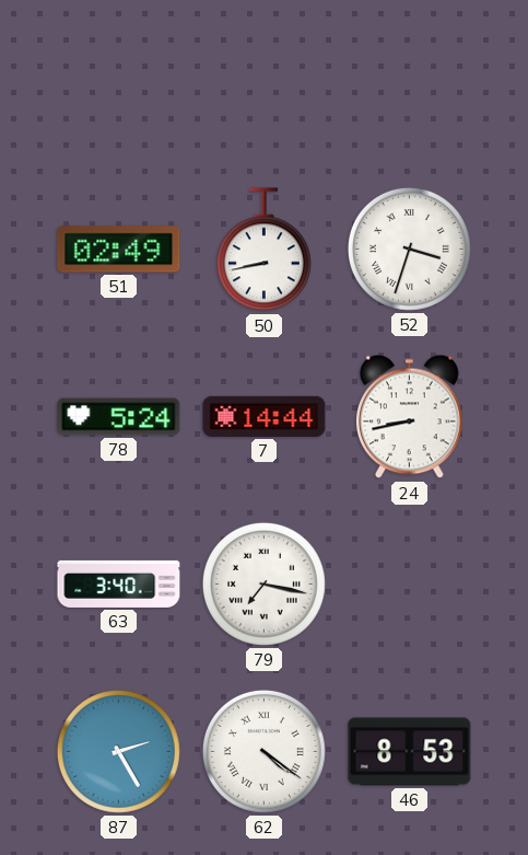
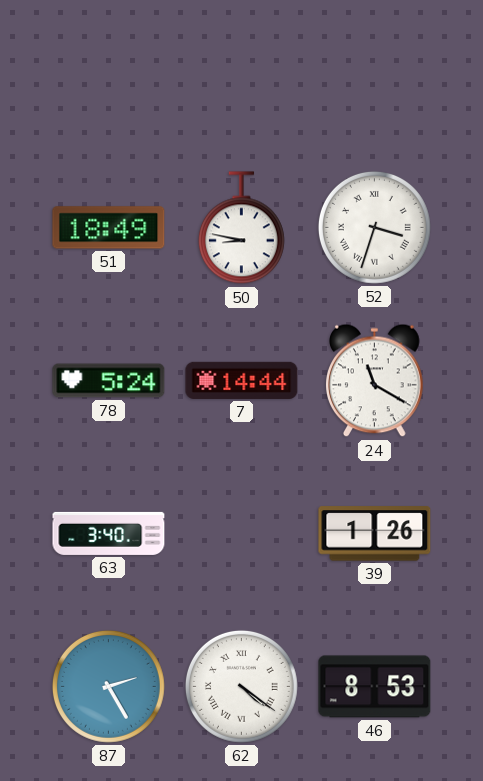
51: 02:49 -> 18:49 (109, 228)
50: 8:43 -> 8:47 (241, 228)
24: 8:43 -> 11:20 (375, 381)
79: 7:17 -> none (263, 584)
39: none -> 1:26 (375, 534)
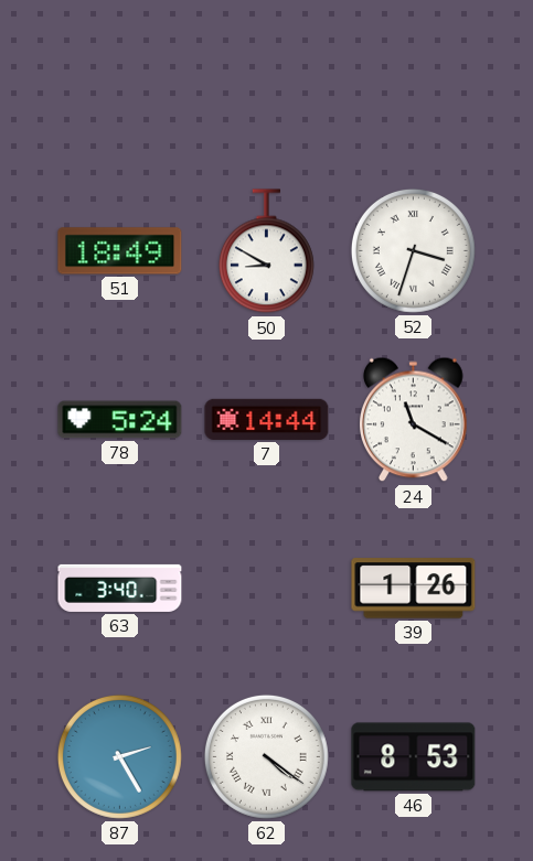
50: 8:47 -> 8:50 (266, 251)
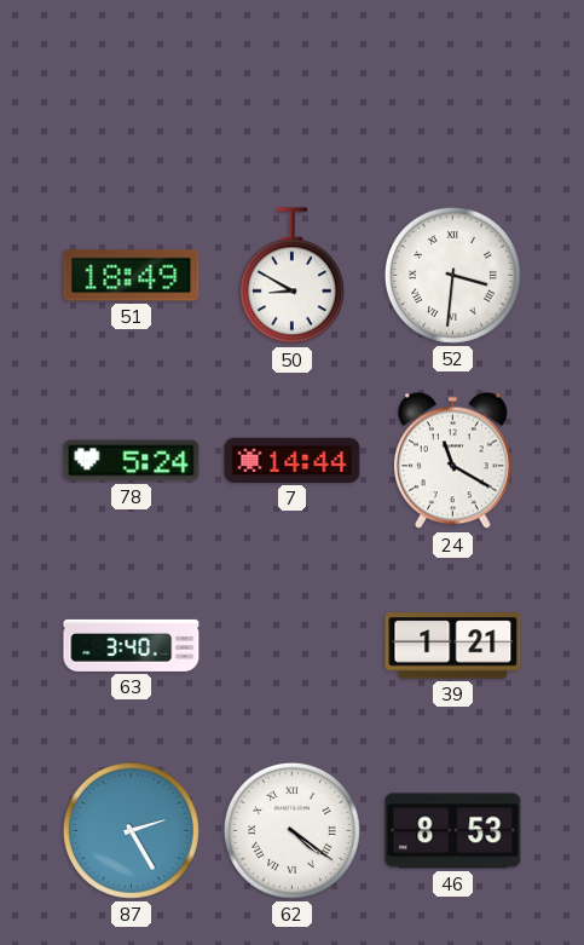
52: 3:33 -> 3:31 (452, 275)
39: 1:26 -> 1:21 (453, 646)
